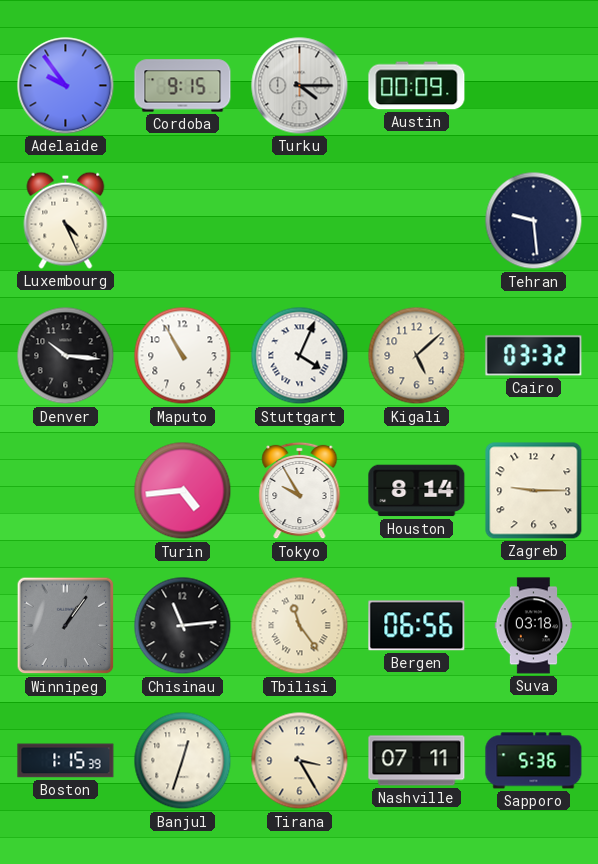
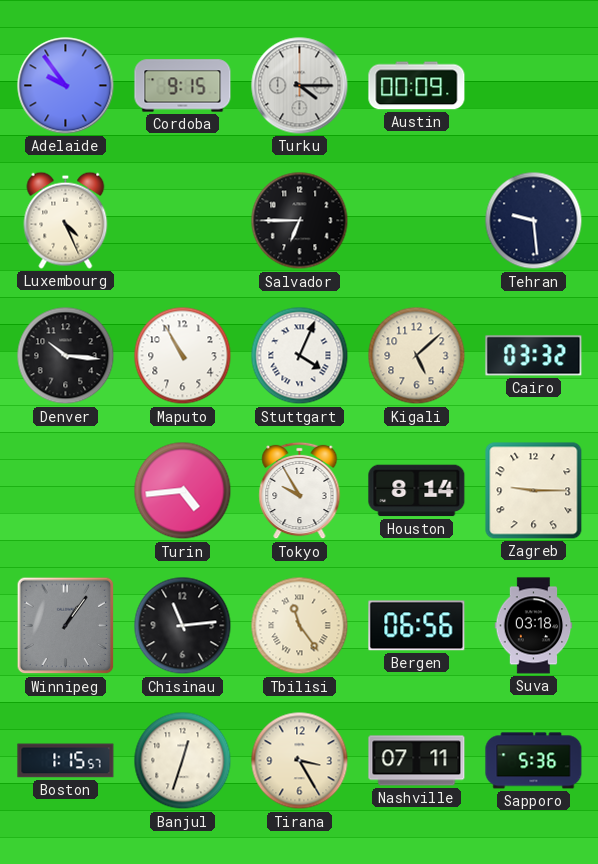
Salvador: none -> 6:45 (300, 221)
Boston: 1:15:39 -> 1:15:57 (66, 761)
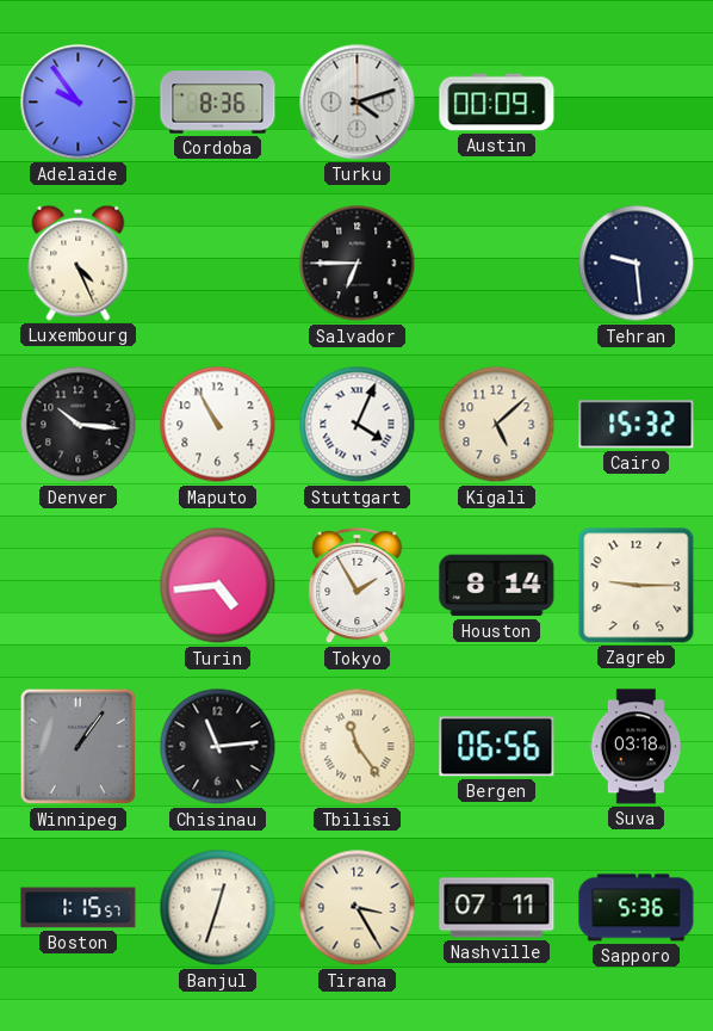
Cordoba: 9:15 -> 8:36 (218, 103)
Turku: 4:15 -> 4:12 (358, 103)
Cairo: 03:32 -> 15:32 (637, 425)
Tokyo: 9:55 -> 1:55 (358, 586)
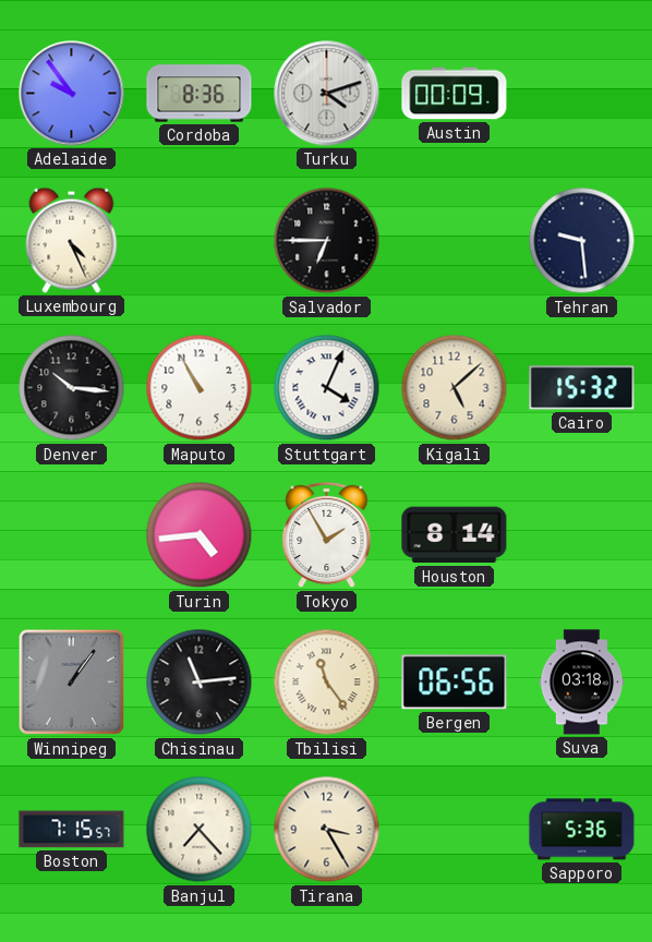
Zagreb: 9:15 -> none (637, 586)
Boston: 1:15 -> 7:15 (72, 830)
Banjul: 12:33 -> 7:23 (200, 830)
Nashville: 07:11 -> none (497, 908)
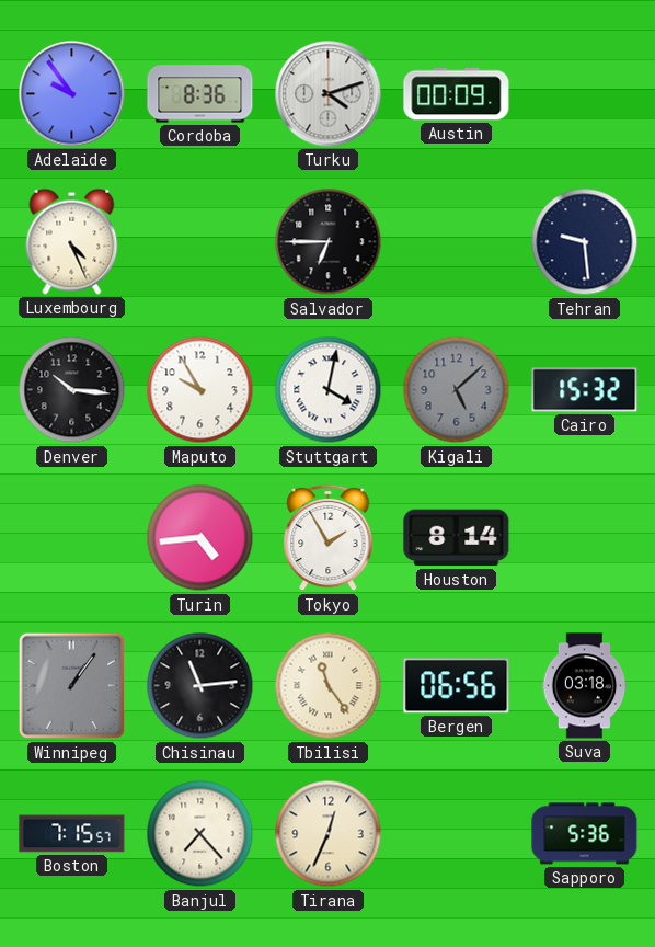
Maputo: 10:55 -> 9:55 (200, 390)
Stuttgart: 4:04 -> 4:02 (329, 390)
Kigali dial: cream -> grey (457, 390)
Tirana: 3:25 -> 12:34 (329, 834)
